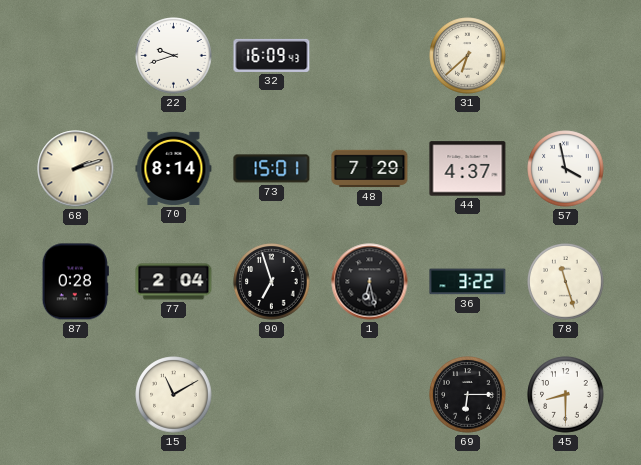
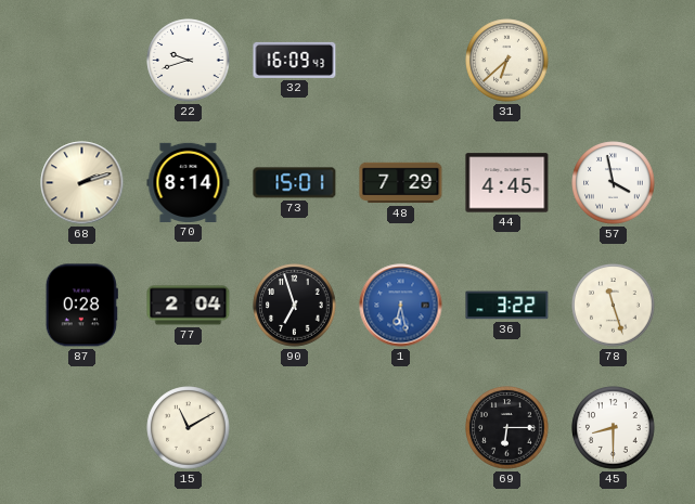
44: 4:37 -> 4:45 (507, 183)
1 dial: black -> blue (401, 306)
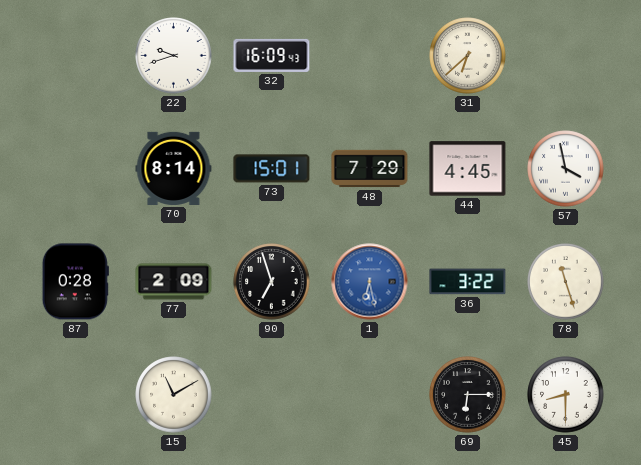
68: 2:12 -> none (82, 183)
77: 2:04 -> 2:09 (174, 282)
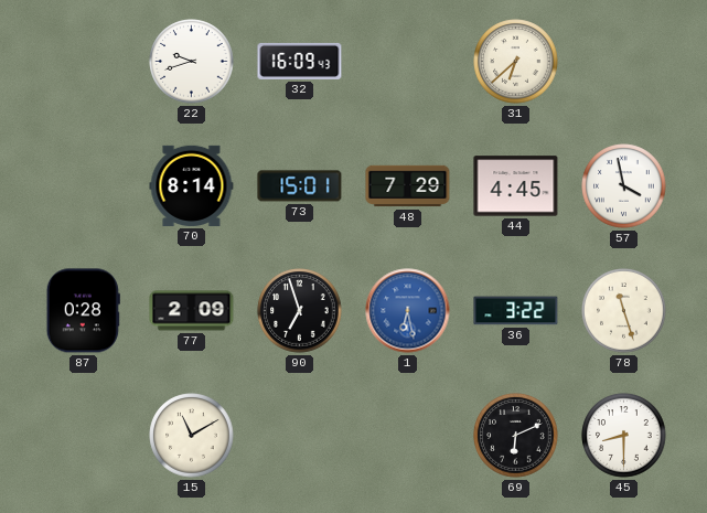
69: 6:15 -> 6:11 (516, 436)
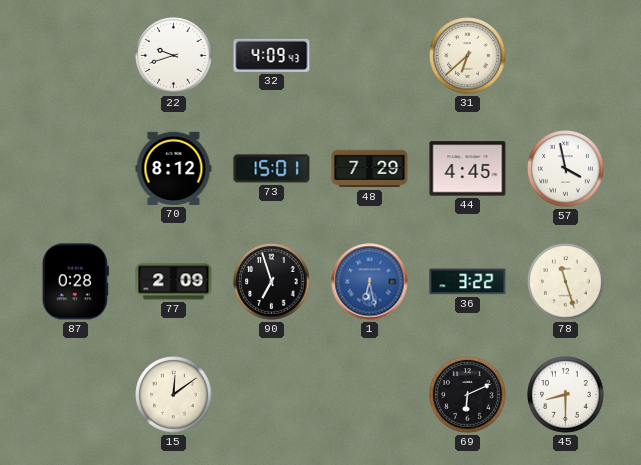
32: 16:09 -> 4:09 (272, 55)
70: 8:14 -> 8:12 (174, 168)
15: 11:10 -> 12:09 (174, 395)
